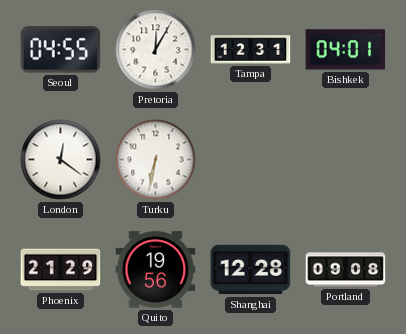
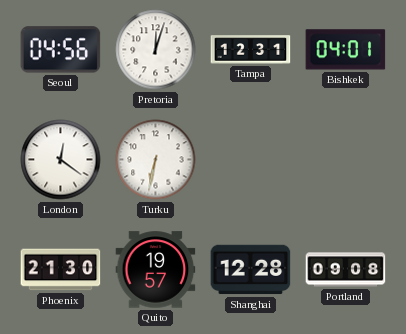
Seoul: 04:55 -> 04:56 (61, 50)
Pretoria: 12:05 -> 12:03 (156, 50)
Phoenix: 21:29 -> 21:30 (61, 270)
Quito: 19:56 -> 19:57 (156, 270)
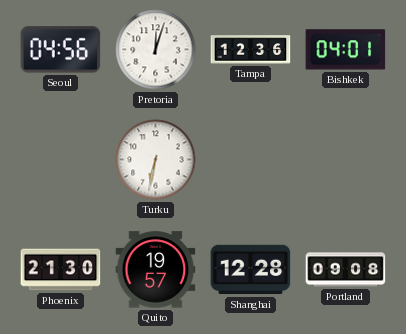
Tampa: 12:31 -> 12:36 (251, 50)
London: 12:21 -> none (61, 160)
